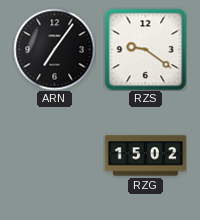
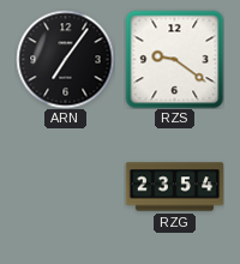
RZG: 15:02 -> 23:54 (174, 187)
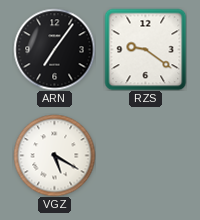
VGZ: none -> 5:20 (54, 155)
RZG: 23:54 -> none (174, 187)
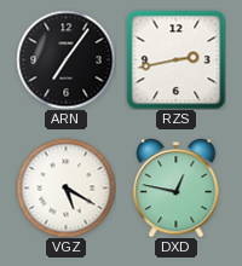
RZS: 9:21 -> 2:43 (175, 59)
DXD: none -> 12:47 (177, 187)
